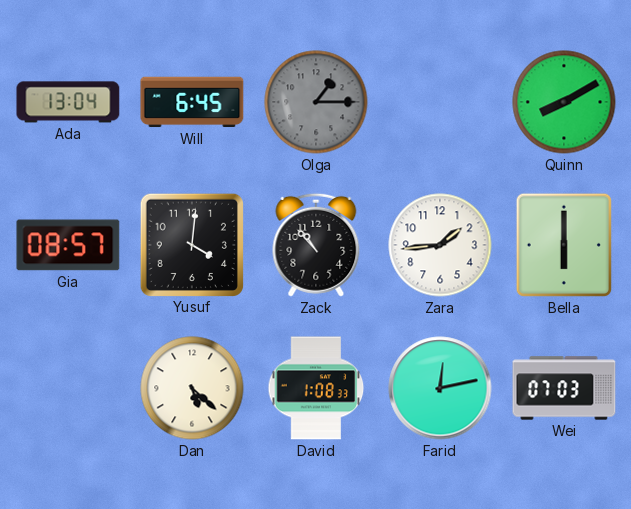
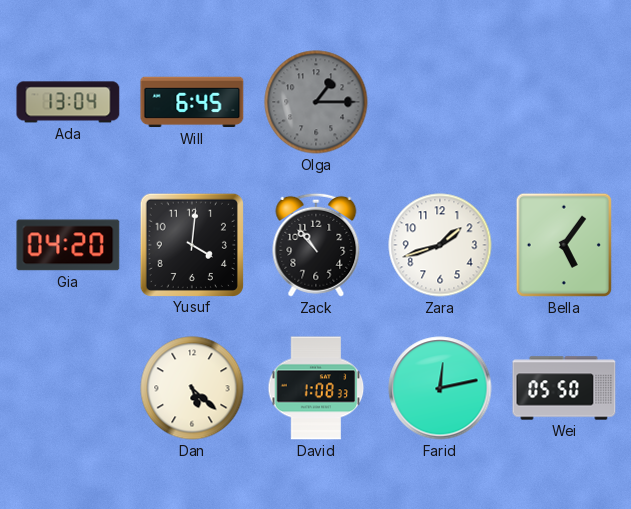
Quinn: 8:10 -> none (564, 102)
Gia: 08:57 -> 04:20 (68, 245)
Zara: 1:44 -> 1:42 (440, 245)
Bella: 6:00 -> 5:06 (564, 245)
Wei: 07:03 -> 05:50 (564, 388)
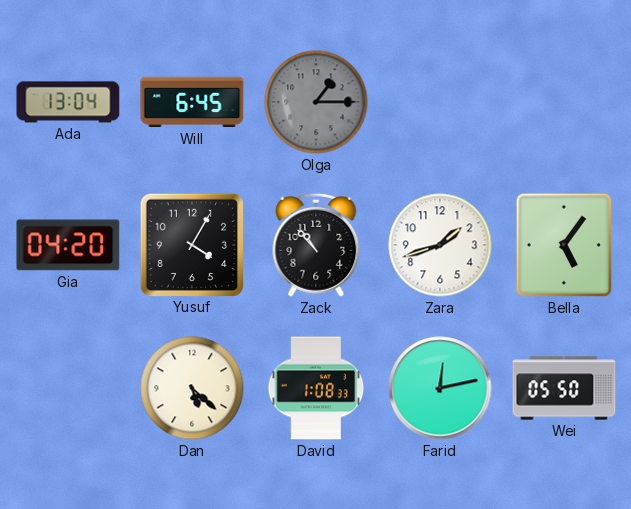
Yusuf: 4:01 -> 4:05 (191, 244)
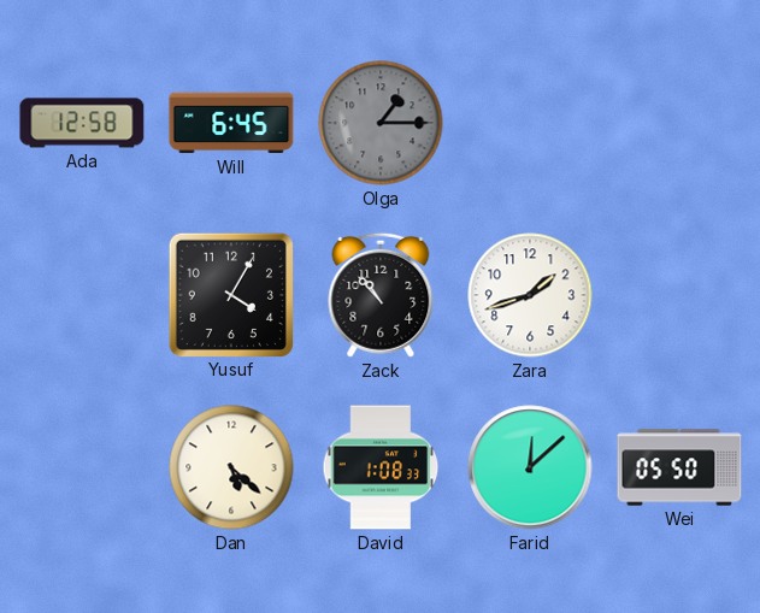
Ada: 13:04 -> 12:58 (82, 123)
Gia: 04:20 -> none (68, 245)
Bella: 5:06 -> none (564, 245)
Farid: 12:13 -> 12:08 (530, 467)
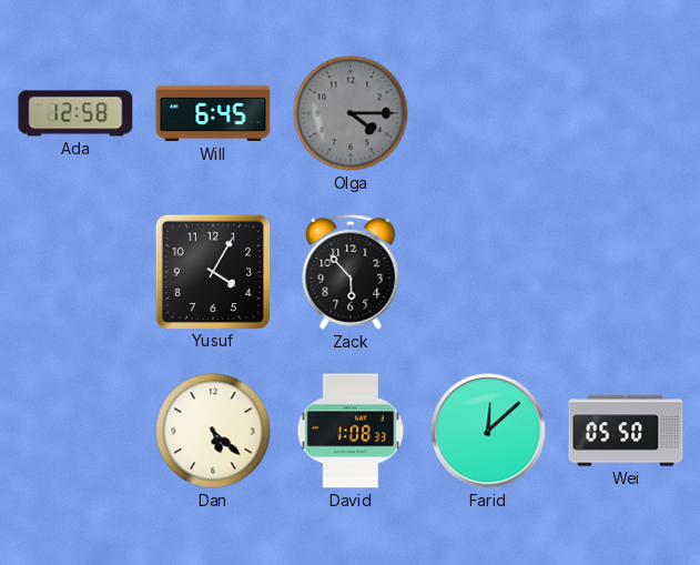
Olga: 1:15 -> 4:15 (351, 113)
Zack: 10:53 -> 5:53 (351, 272)
Zara: 1:42 -> none (530, 295)
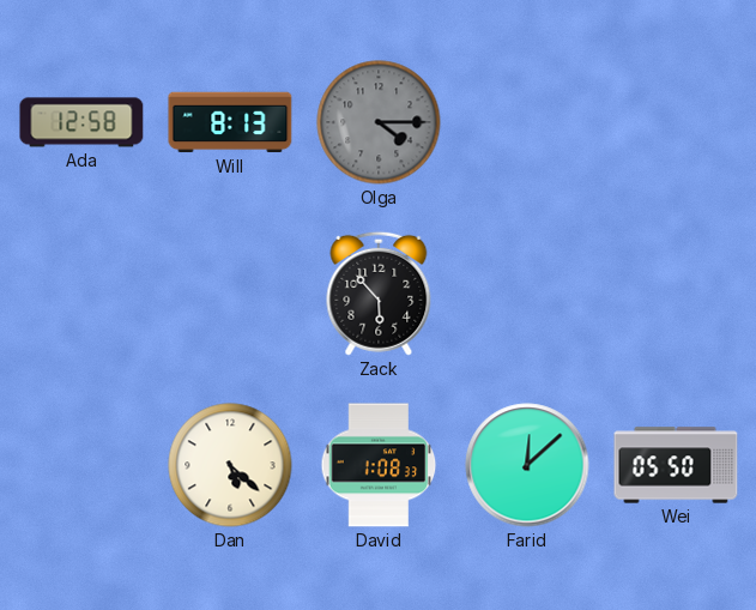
Will: 6:45 -> 8:13 (230, 122)
Yusuf: 4:05 -> none (212, 271)
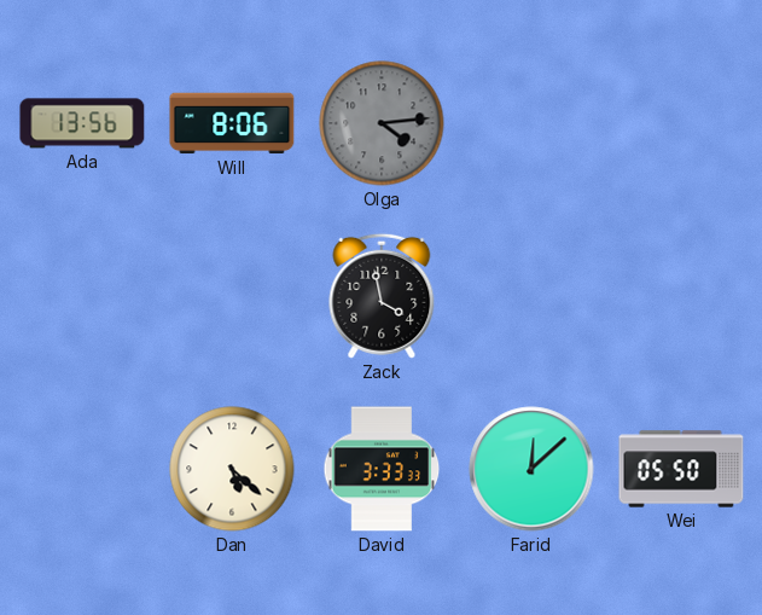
Ada: 12:58 -> 13:56 (82, 123)
Will: 8:13 -> 8:06 (232, 123)
Olga: 4:15 -> 4:14 (382, 123)
Zack: 5:53 -> 3:58 (382, 296)
David: 1:08 -> 3:33 (382, 469)
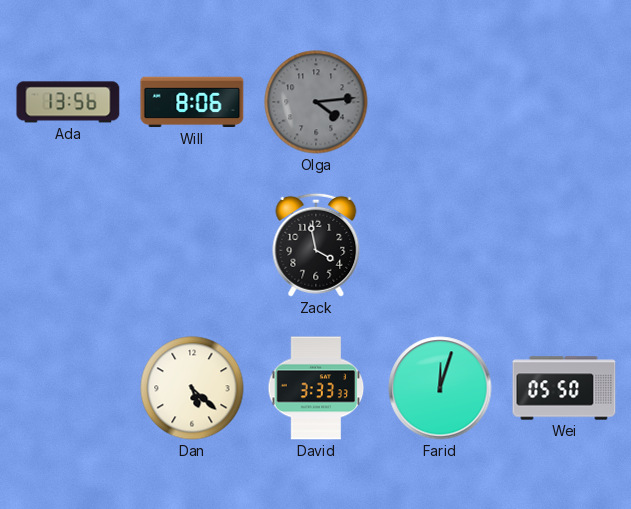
Farid: 12:08 -> 12:03 (440, 388)
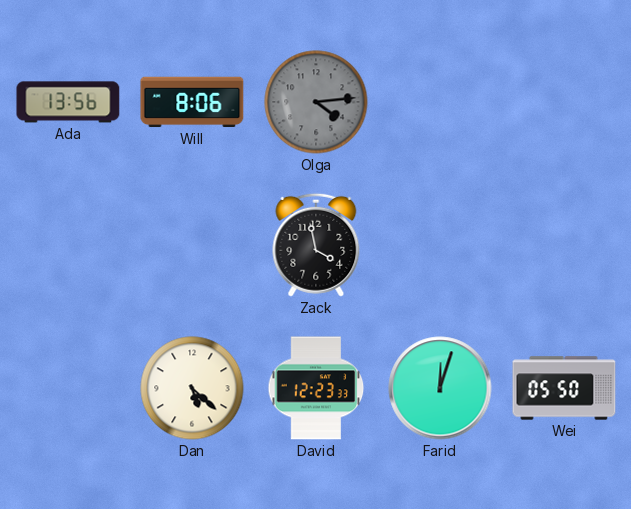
David: 3:33 -> 12:23 (316, 388)
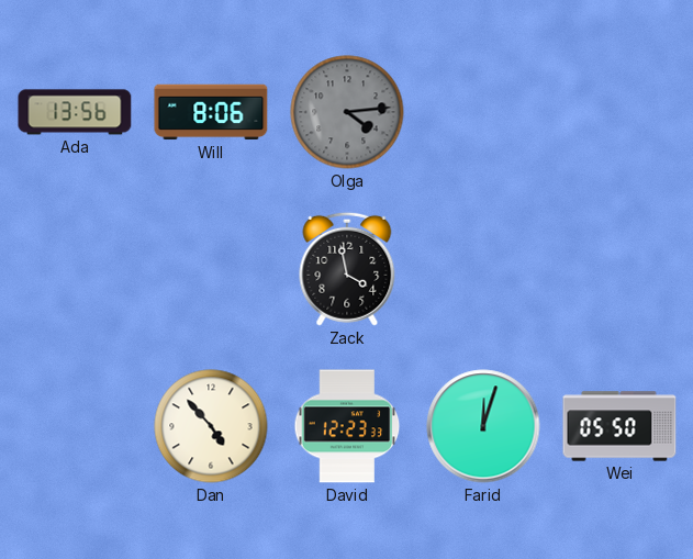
Dan: 5:22 -> 4:53 (211, 426)
